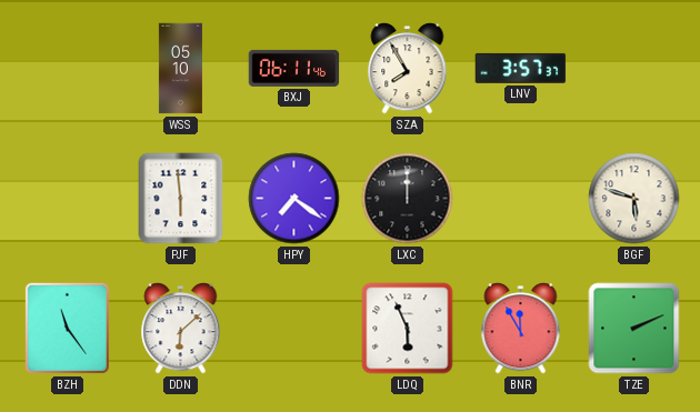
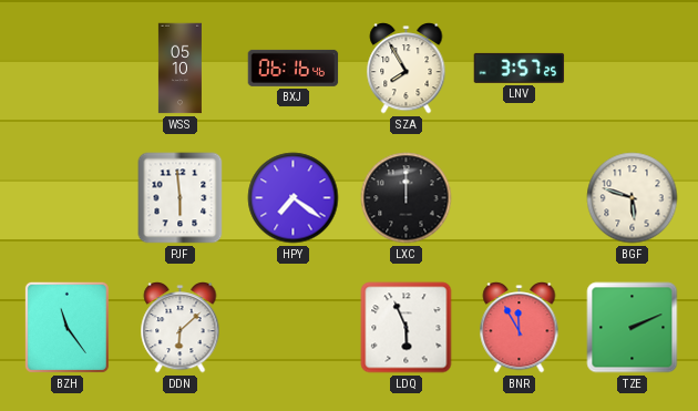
BXJ: 06:11 -> 06:16 (294, 68)
LNV: 3:57:37 -> 3:57:25 (520, 68)
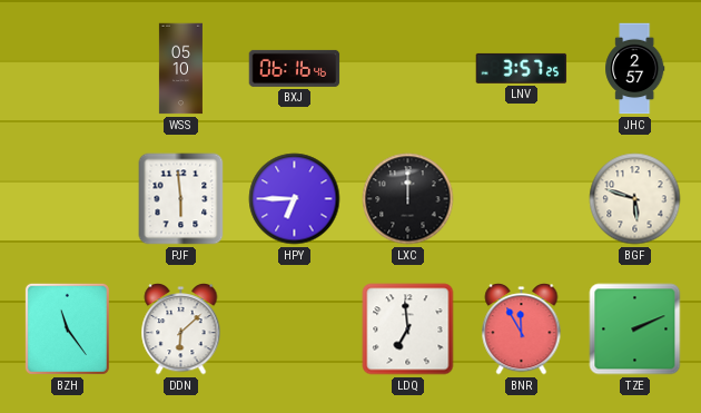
SZA: 7:55 -> none (407, 69)
JHC: none -> 2:57 (635, 69)
HPY: 7:21 -> 6:45 (295, 199)
LDQ: 5:56 -> 6:59 (408, 330)
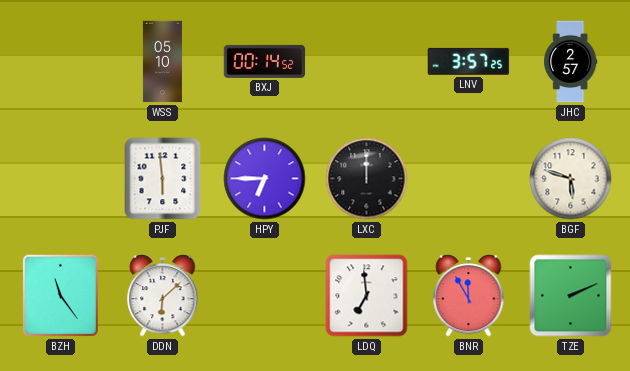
BXJ: 06:16 -> 00:14 (265, 61)
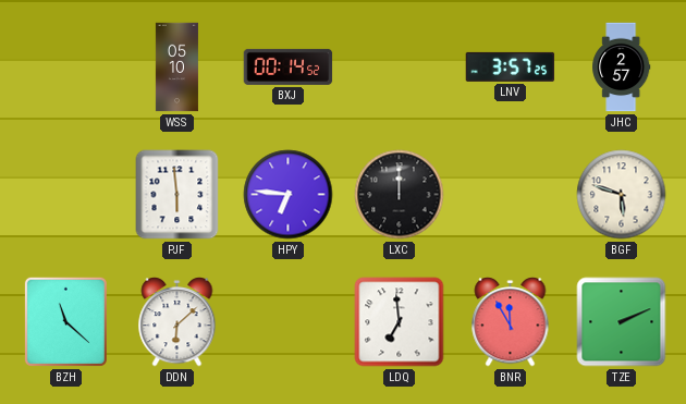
HPY: 6:45 -> 6:46 (289, 195)
BZH: 11:24 -> 11:22 (65, 321)
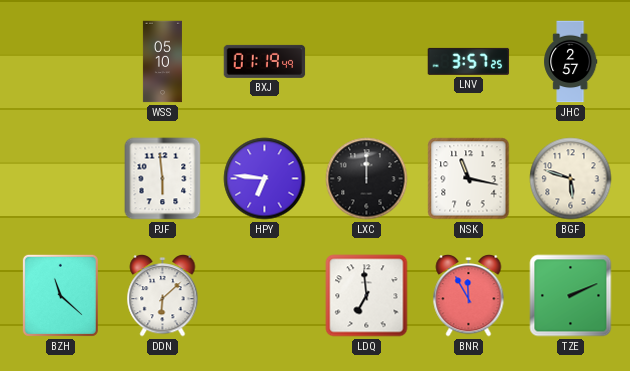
BXJ: 00:14 -> 01:19 (265, 61)
NSK: none -> 11:17 (469, 179)
